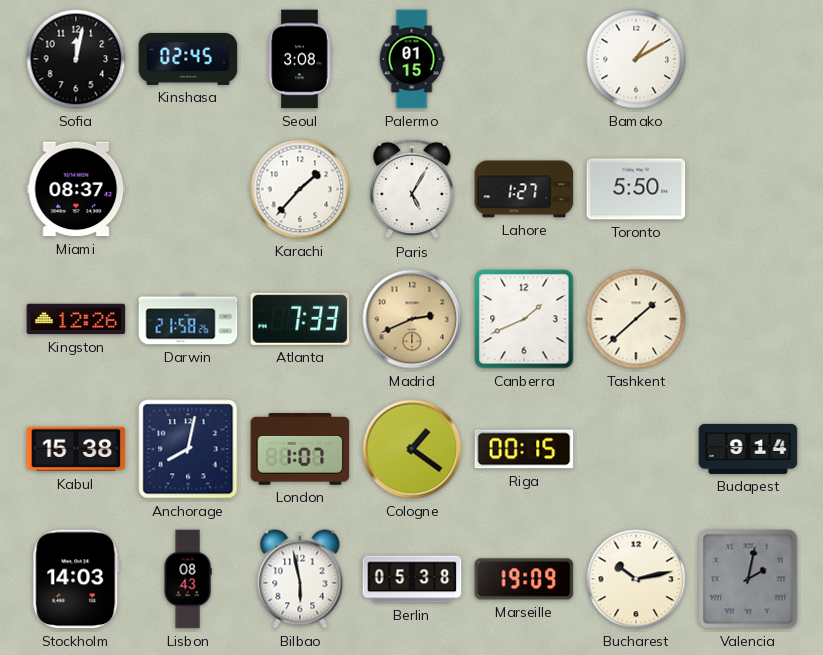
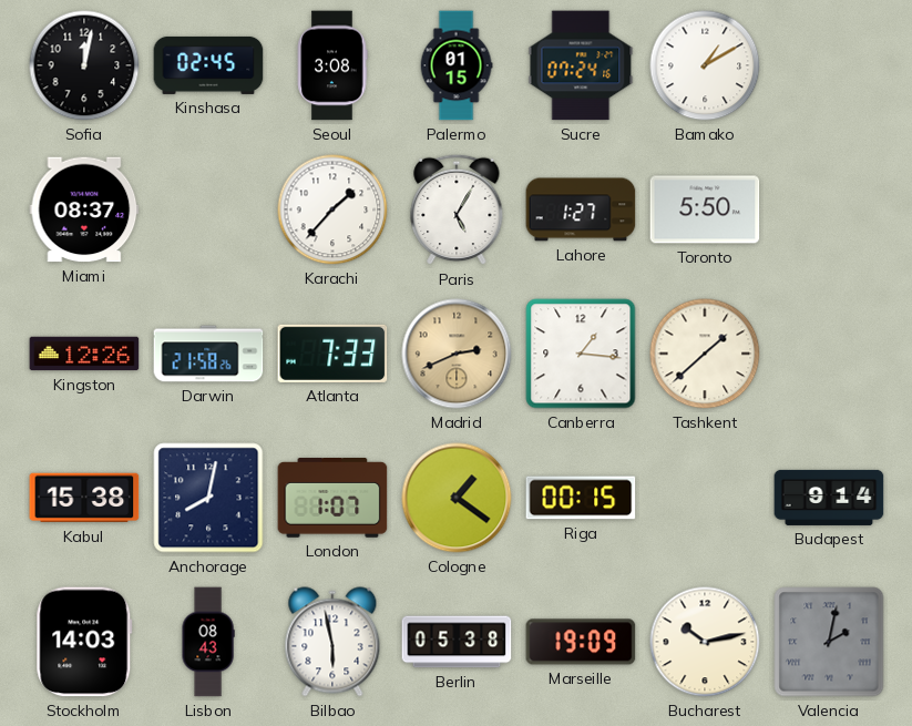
Sucre: none -> 07:24 (581, 65)
Canberra: 1:41 -> 1:16 (581, 354)
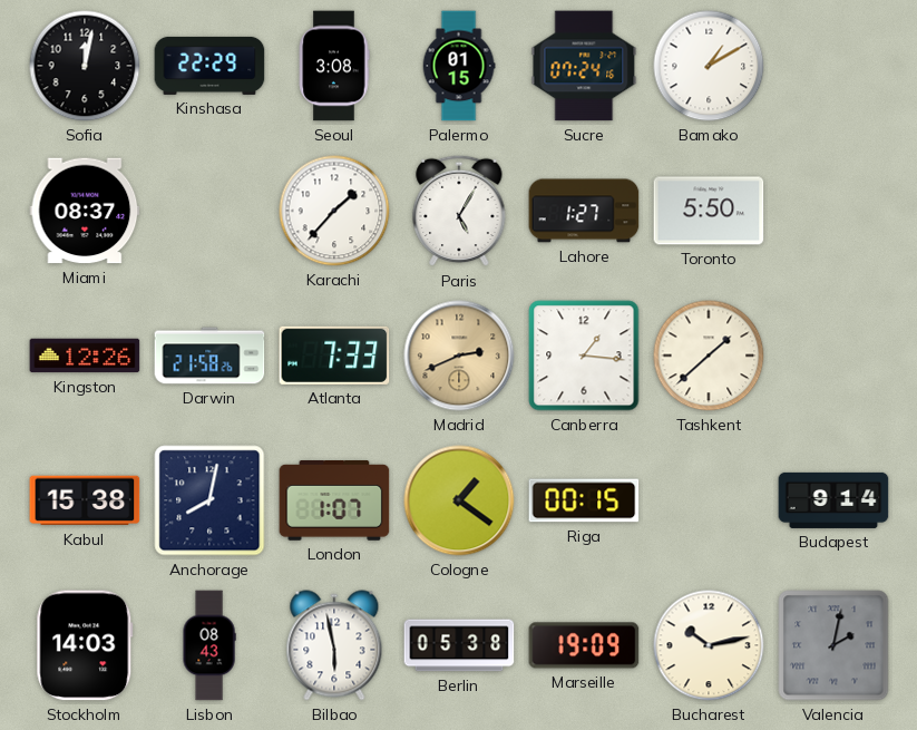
Kinshasa: 02:45 -> 22:29 (209, 66)
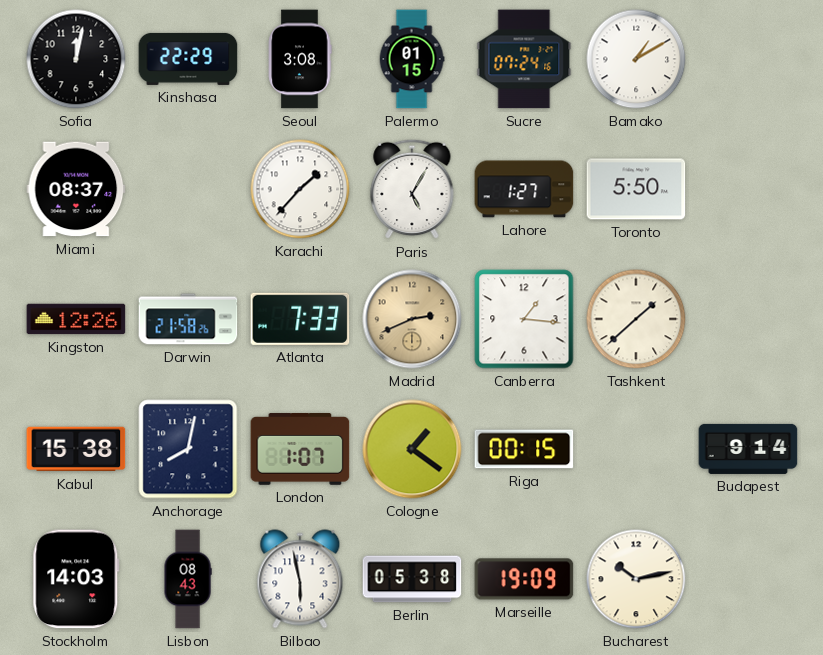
Valencia: 2:02 -> none (833, 645)
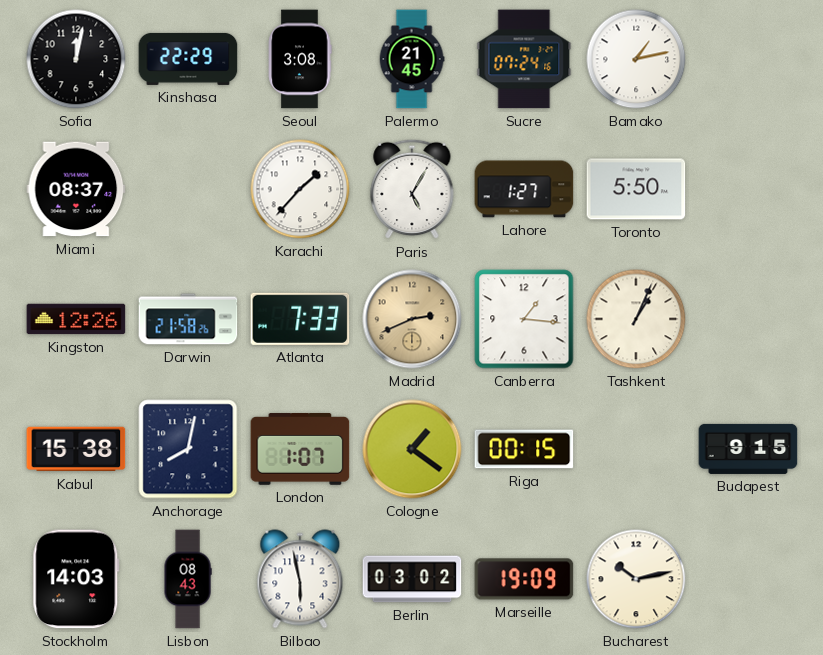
Palermo: 01:15 -> 21:45 (412, 59)
Bamako: 1:10 -> 1:13 (636, 59)
Tashkent: 1:38 -> 1:04 (636, 319)
Budapest: 9:14 -> 9:15 (748, 449)
Berlin: 05:38 -> 03:02 (412, 579)
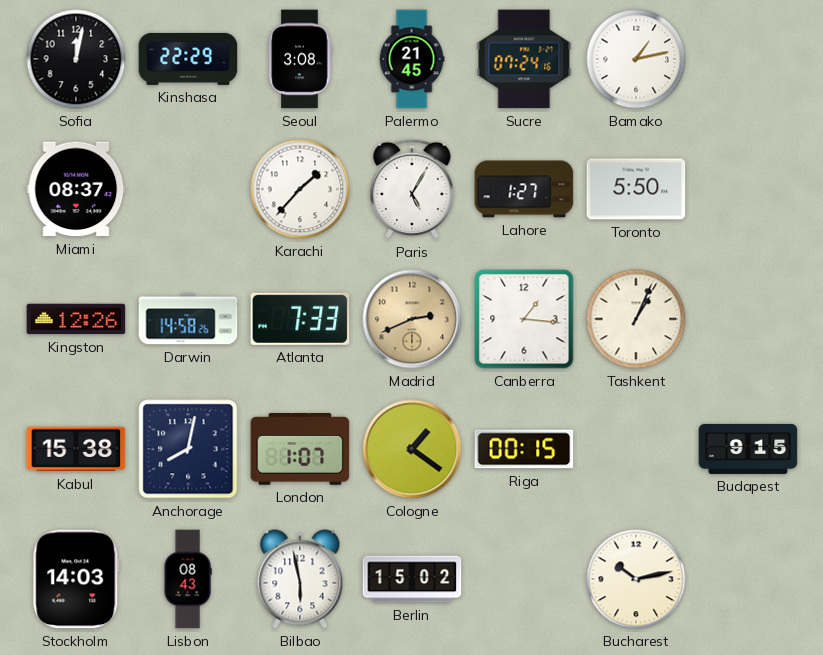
Darwin: 21:58 -> 14:58 (188, 319)
Berlin: 03:02 -> 15:02 (412, 579)
Marseille: 19:09 -> none (524, 579)
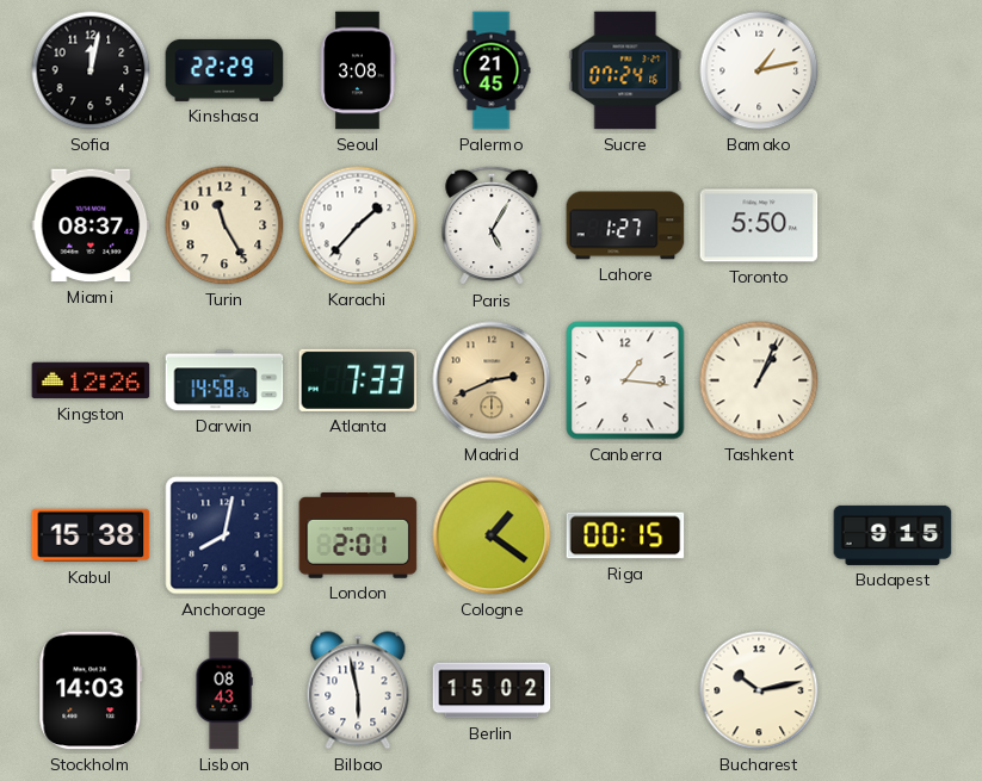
Turin: none -> 11:25 (224, 225)
London: 1:07 -> 2:01 (358, 537)
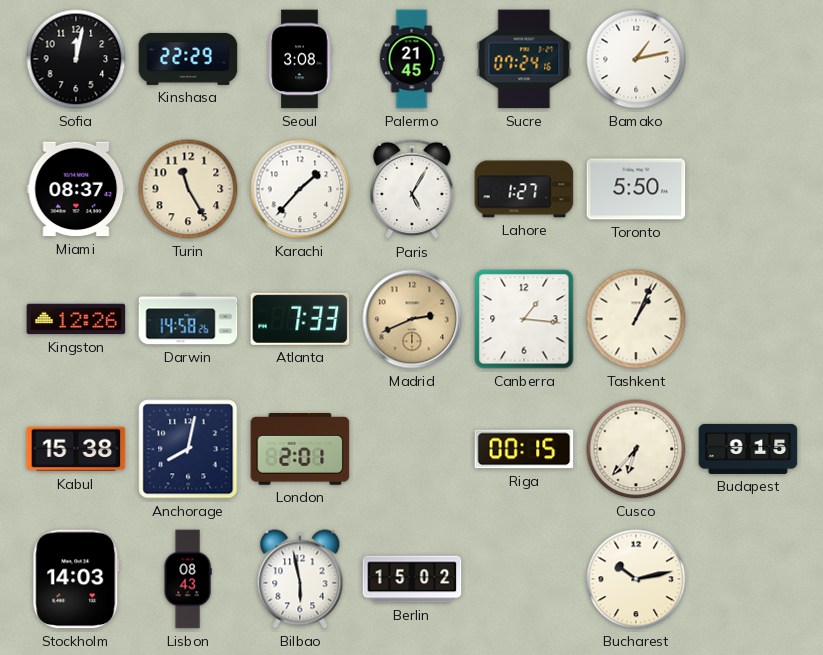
Cologne: 1:21 -> none (492, 535)
Cusco: none -> 6:37 (636, 449)
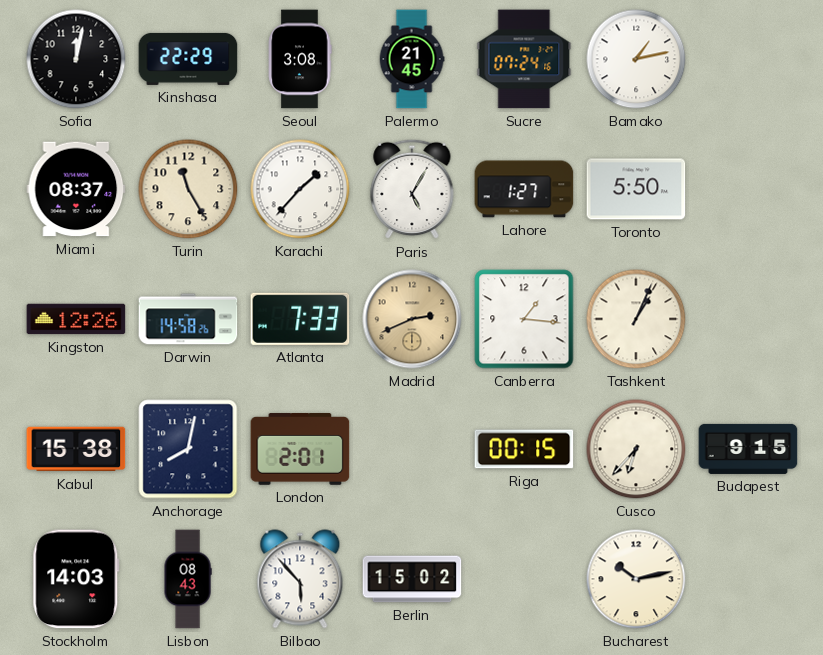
Bilbao: 5:58 -> 5:53 (300, 579)
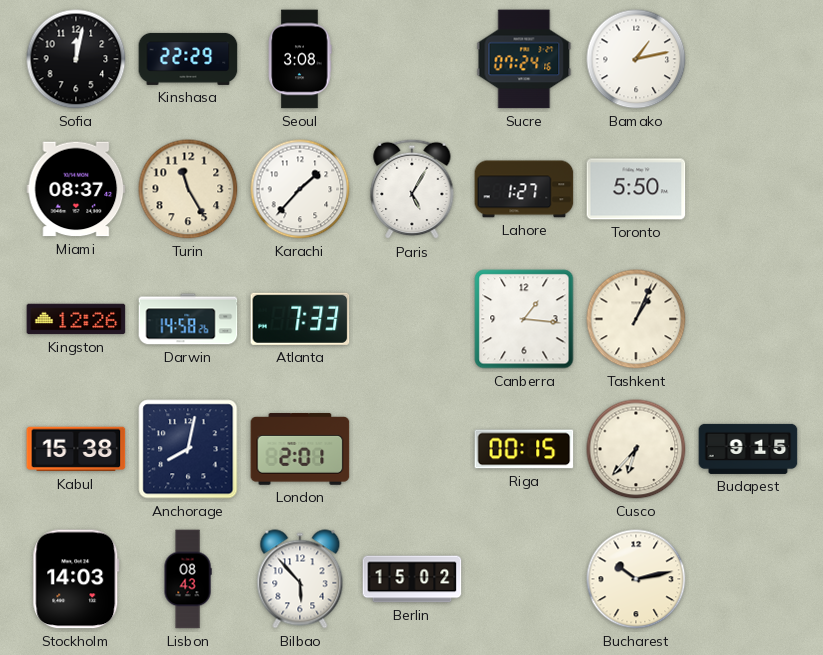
Palermo: 21:45 -> none (412, 59)
Madrid: 2:41 -> none (412, 319)
